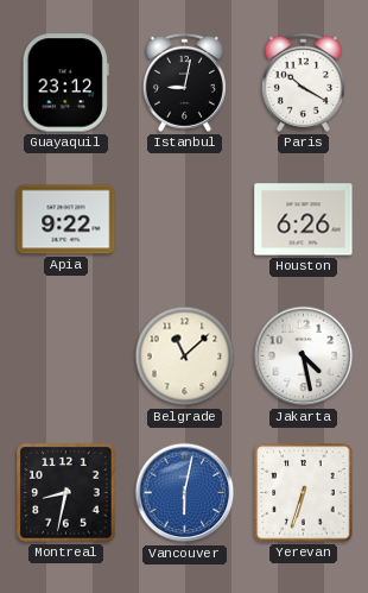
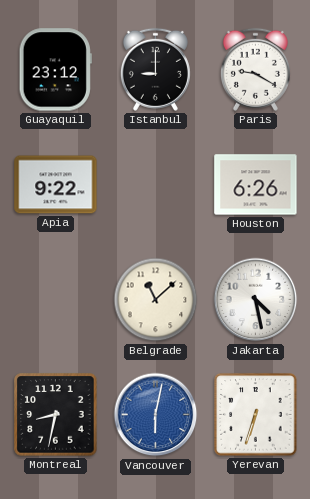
Istanbul: 9:02 -> 9:00 (155, 69)
Paris: 10:20 -> 9:20 (255, 69)
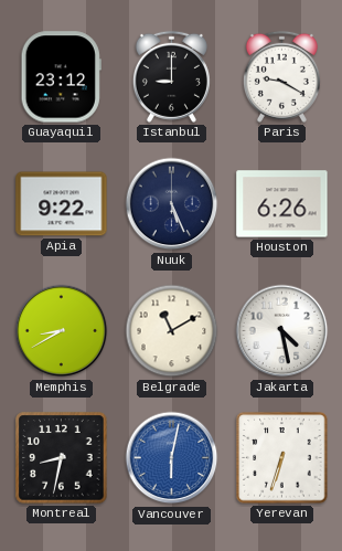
Nuuk: none -> 5:26 (172, 204)
Memphis: none -> 8:40 (62, 331)
Belgrade: 11:08 -> 11:10 (172, 331)
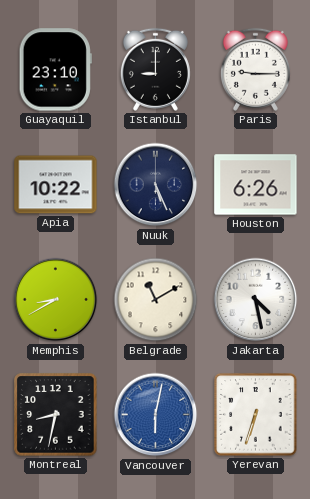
Guayaquil: 23:12 -> 23:10 (55, 70)
Paris: 9:20 -> 9:15 (255, 69)
Apia: 9:22 -> 10:22 (56, 185)
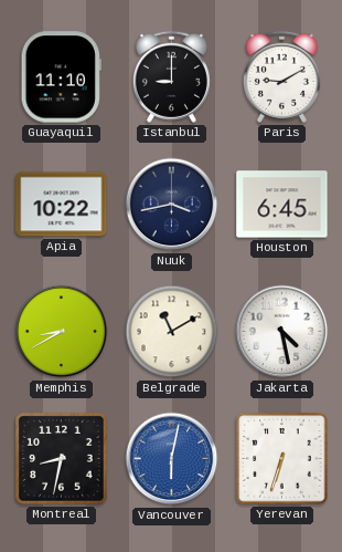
Guayaquil: 23:10 -> 11:10 (61, 77)
Paris: 9:15 -> 9:10 (281, 76)
Nuuk: 5:26 -> 3:43 (172, 205)
Houston: 6:26 -> 6:45 (282, 205)
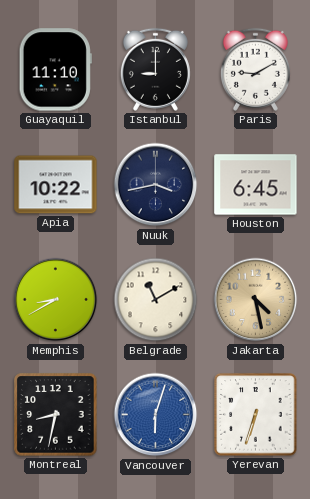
Jakarta dial: white -> champagne (256, 300)
Vancouver: 6:02 -> 6:03 (156, 415)
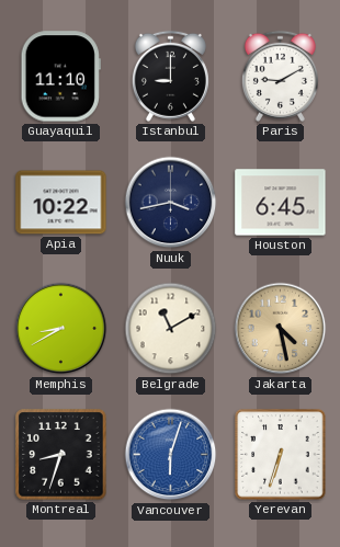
Montreal: 8:32 -> 8:33 (61, 455)
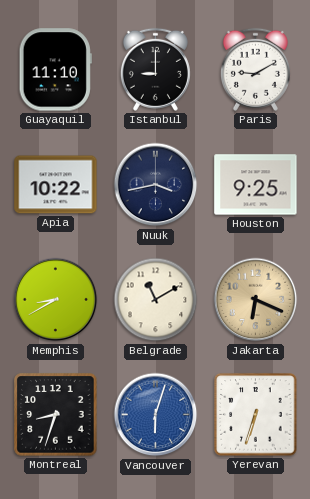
Houston: 6:45 -> 9:25 (256, 185)
Jakarta: 4:28 -> 6:19 (256, 300)
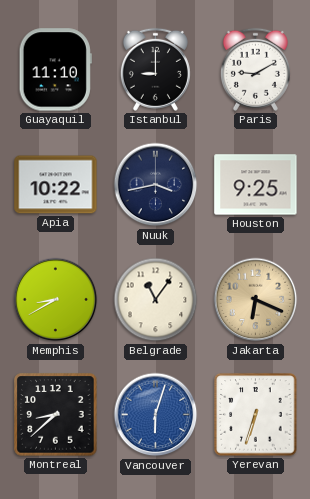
Belgrade: 11:10 -> 11:06 (156, 300)
Montreal: 8:33 -> 8:38 (56, 415)
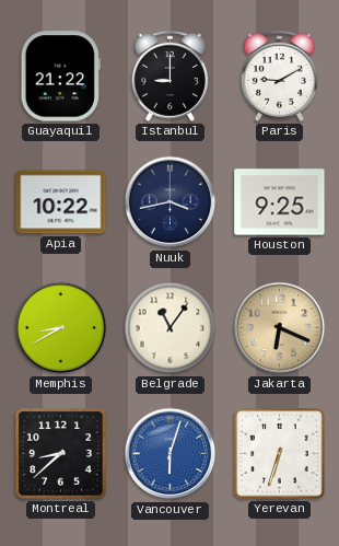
Guayaquil: 11:10 -> 21:22 (60, 77)
